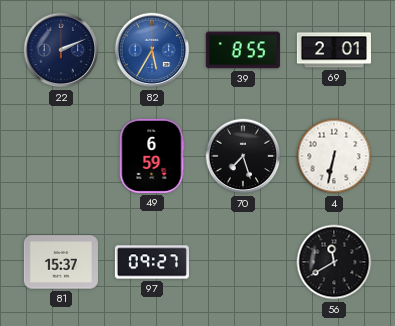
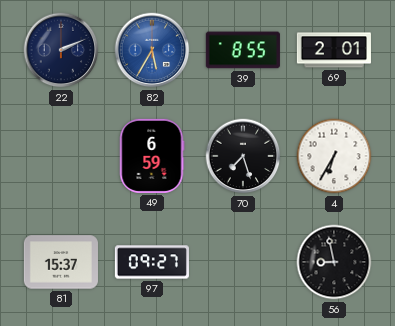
4: 6:32 -> 6:35 (334, 156)
56: 11:40 -> 8:58 (334, 262)
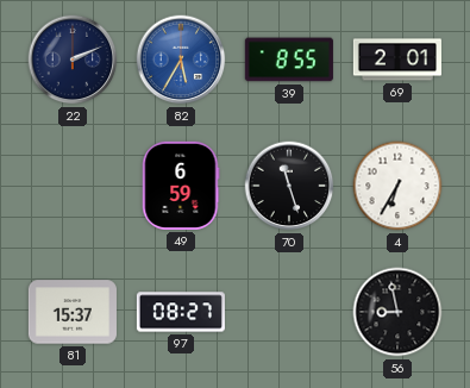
70: 7:27 -> 11:27 (289, 186)
97: 09:27 -> 08:27 (181, 312)
